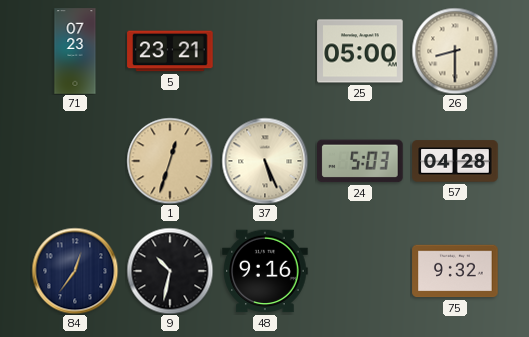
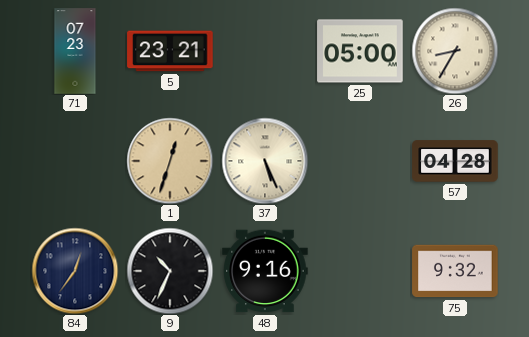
26: 8:30 -> 8:35 (455, 51)
24: 5:03 -> none (361, 161)
9: 10:32 -> 10:34 (170, 271)
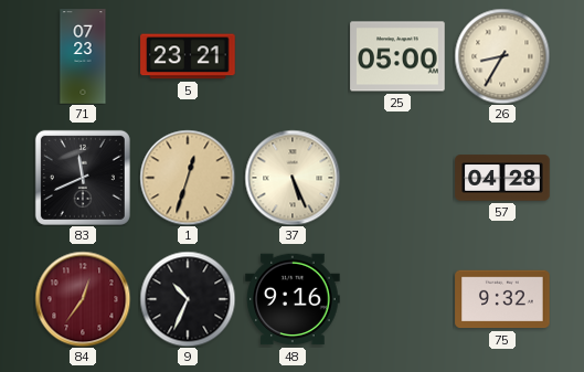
83: none -> 11:41 (83, 178)
84 dial: navy -> burgundy (83, 299)
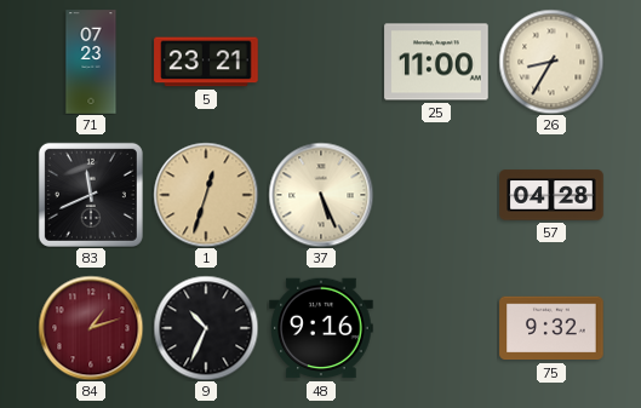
25: 05:00 -> 11:00 (436, 62)
84: 12:36 -> 1:12 (91, 328)
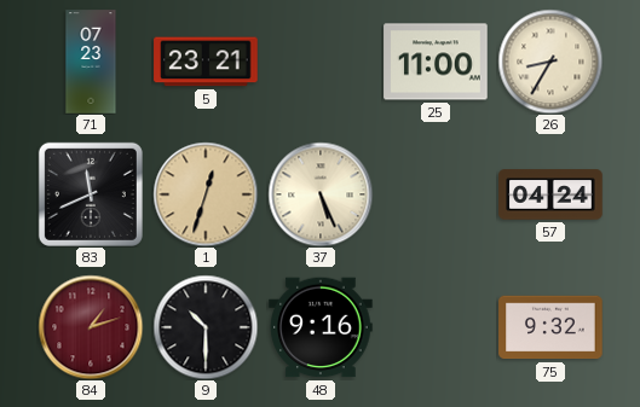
57: 04:28 -> 04:24 (550, 194)
9: 10:34 -> 10:30 (206, 327)
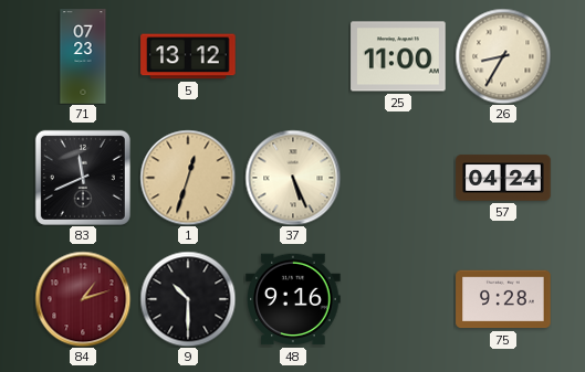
5: 23:21 -> 13:12 (188, 56)
75: 9:32 -> 9:28 (503, 299)
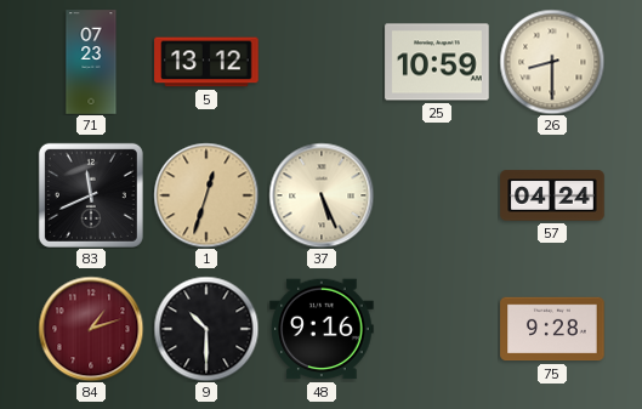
25: 11:00 -> 10:59 (437, 62)
26: 8:35 -> 8:30 (552, 62)
